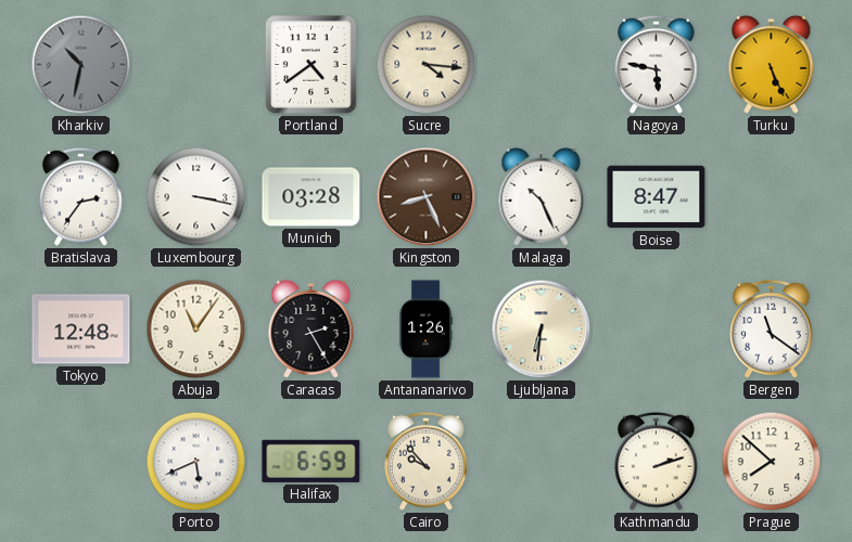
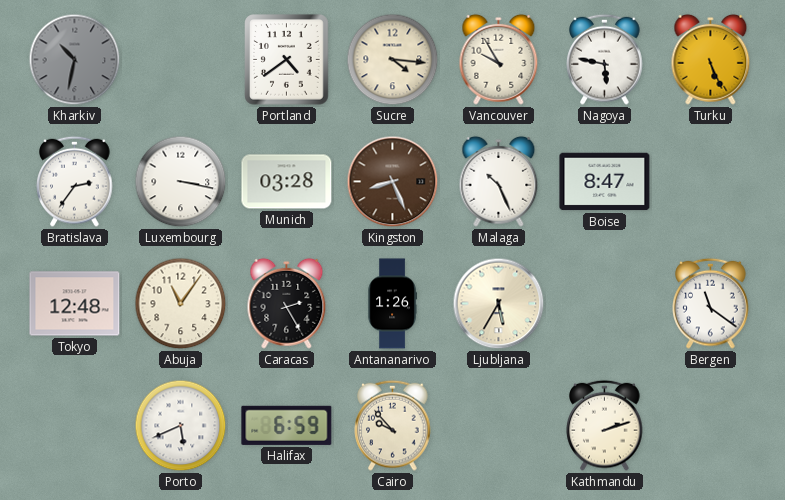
Vancouver: none -> 9:55 (499, 59)
Ljubljana: 6:31 -> 5:35 (499, 304)
Prague: 7:52 -> none (772, 462)
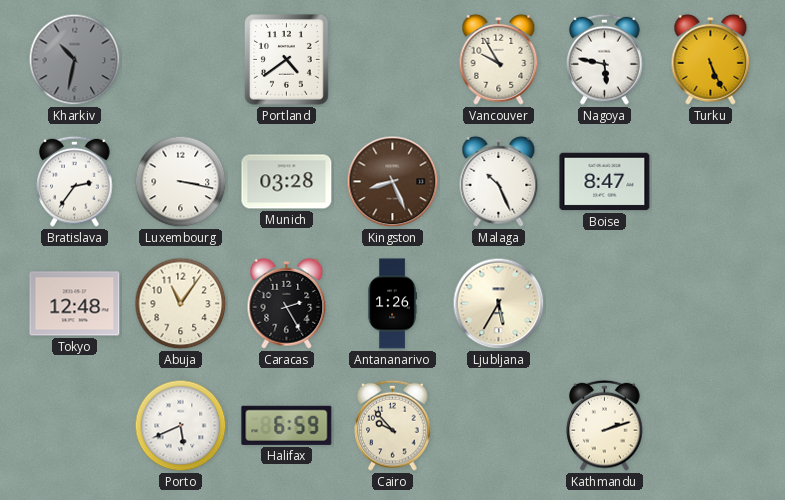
Sucre: 4:16 -> none (393, 60)
Bergen: 11:21 -> none (711, 303)
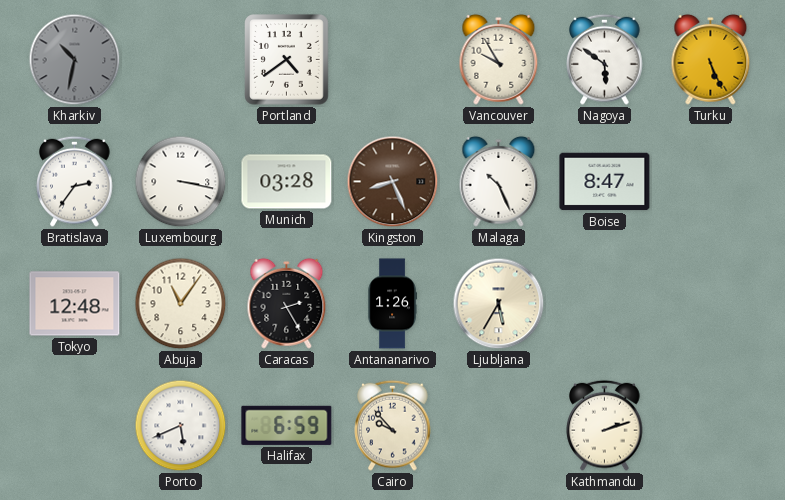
Nagoya: 5:47 -> 5:51 (605, 59)
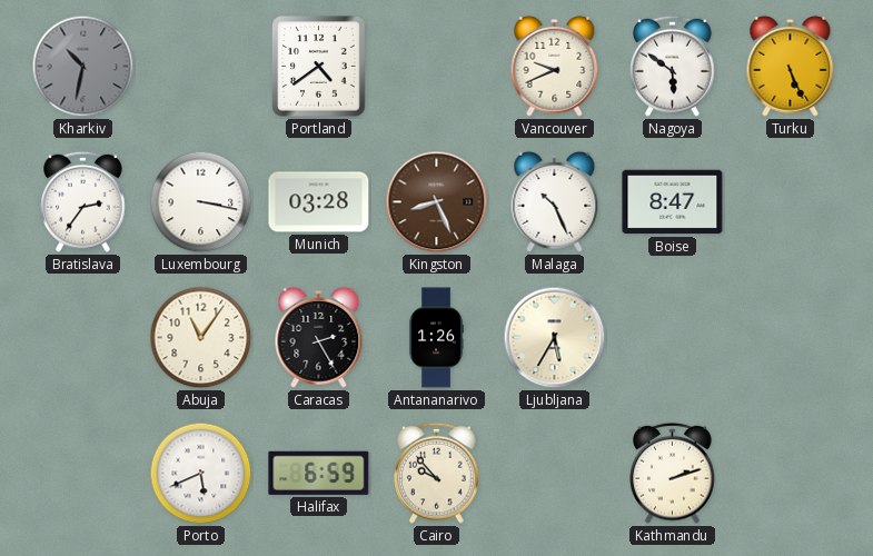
Vancouver: 9:55 -> 9:41 (555, 66)
Tokyo: 12:48 -> none (75, 304)
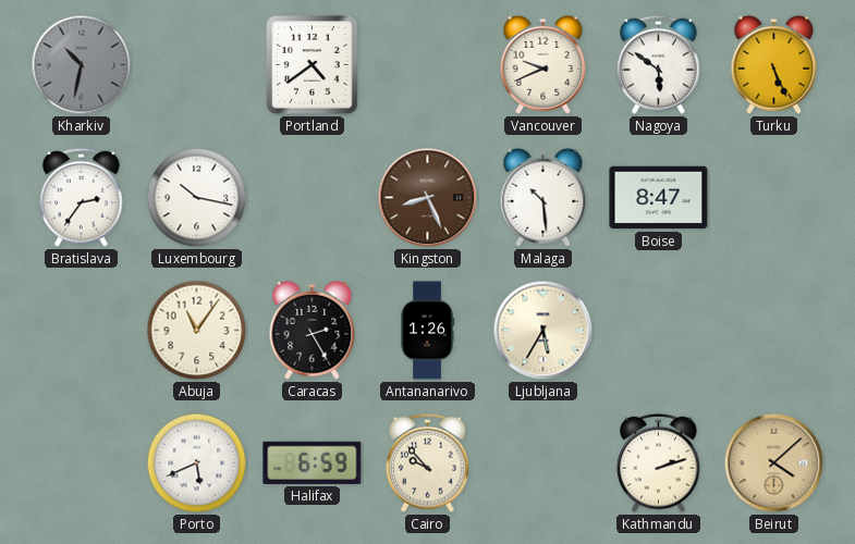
Luxembourg: 3:17 -> 10:17 (197, 198)
Munich: 03:28 -> none (319, 202)
Malaga: 10:26 -> 10:29 (543, 197)
Beirut: none -> 4:08 (774, 463)
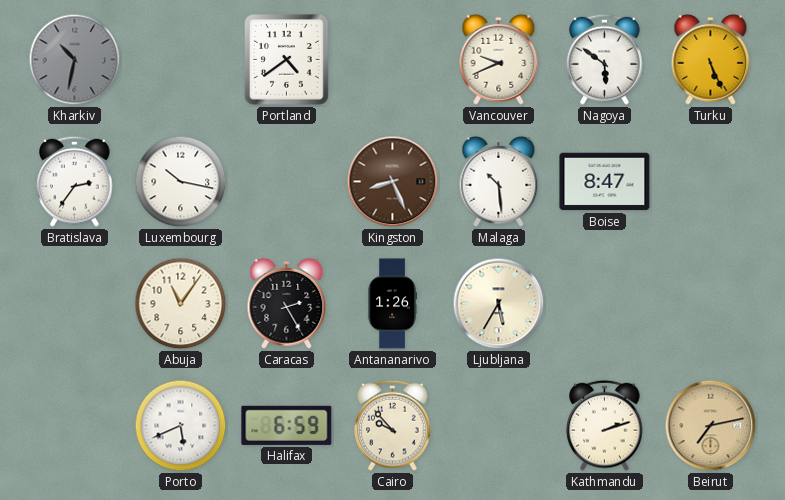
Beirut: 4:08 -> 7:13 (711, 426)
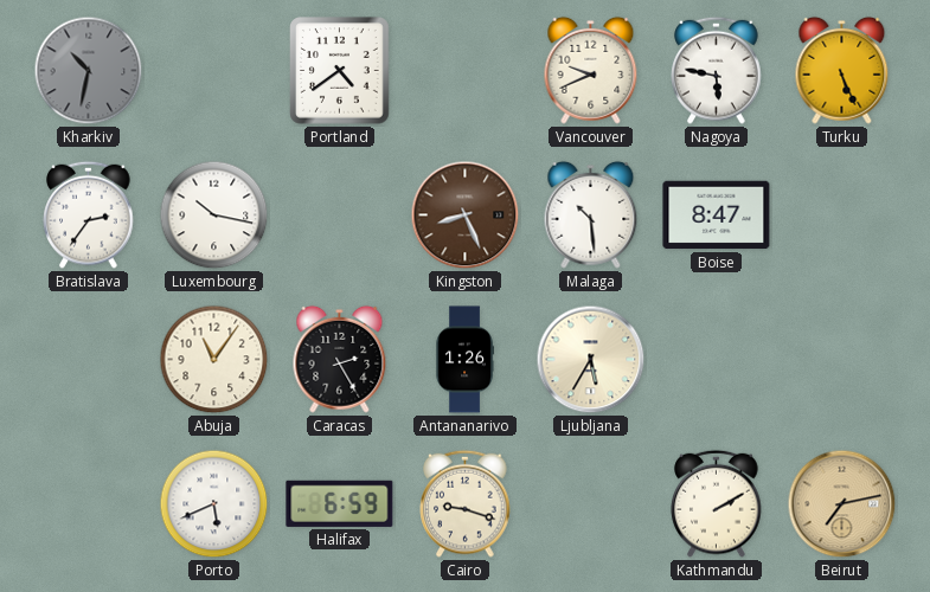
Nagoya: 5:51 -> 5:47 (717, 70)
Cairo: 9:53 -> 9:18 (466, 503)
Kathmandu: 2:12 -> 2:10 (717, 503)
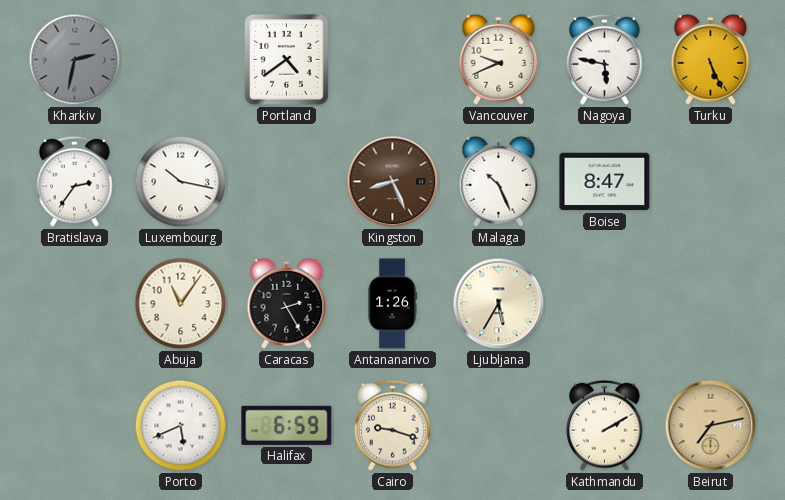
Kharkiv: 10:32 -> 2:32 (75, 60)
Malaga: 10:29 -> 10:26 (499, 181)
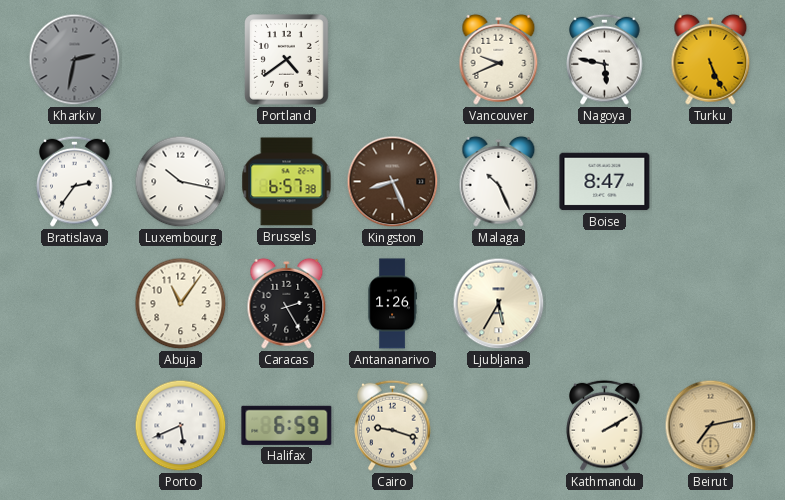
Brussels: none -> 6:57 (287, 182)
